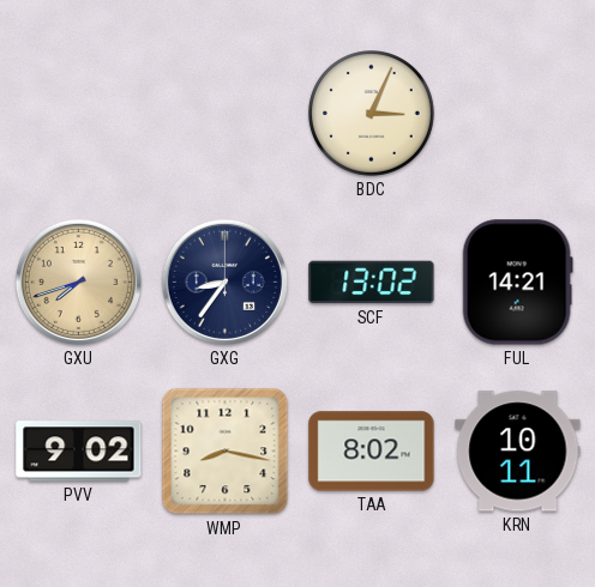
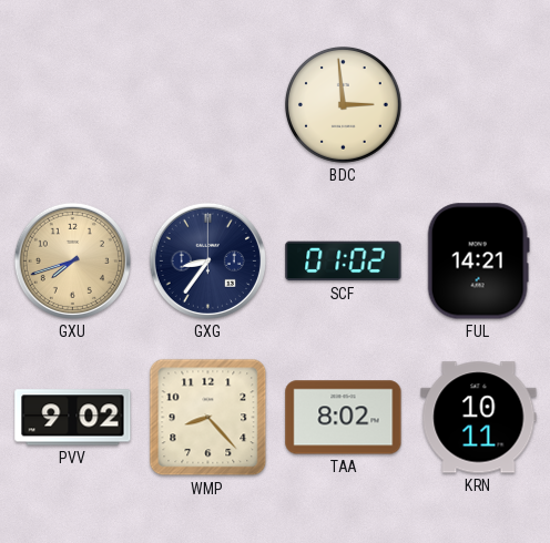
BDC: 3:04 -> 2:59 (344, 105)
SCF: 13:02 -> 01:02 (344, 262)
WMP: 8:17 -> 8:23 (208, 418)
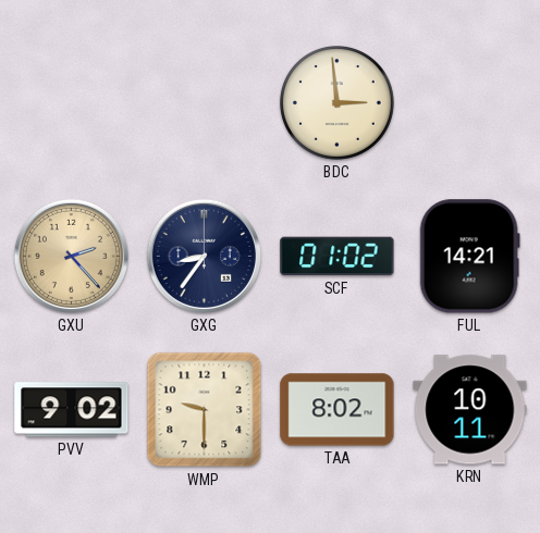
GXU: 7:42 -> 2:23 (71, 256)
WMP: 8:23 -> 9:30 (205, 410)
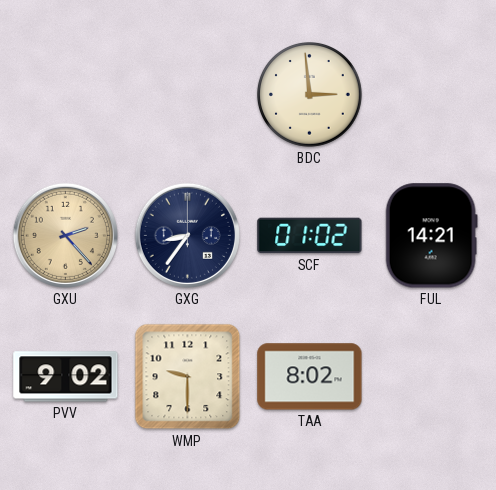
KRN: 10:11 -> none (470, 410)
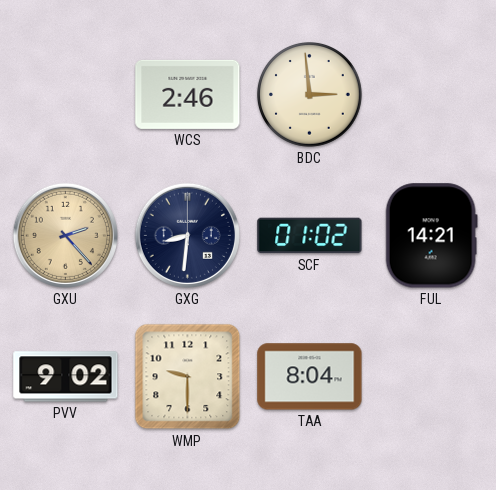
WCS: none -> 2:46 (188, 94)
GXG: 8:36 -> 8:31 (187, 235)
TAA: 8:02 -> 8:04 (310, 377)
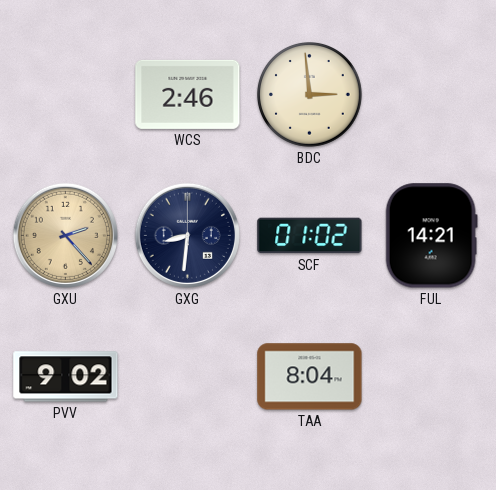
WMP: 9:30 -> none (188, 377)
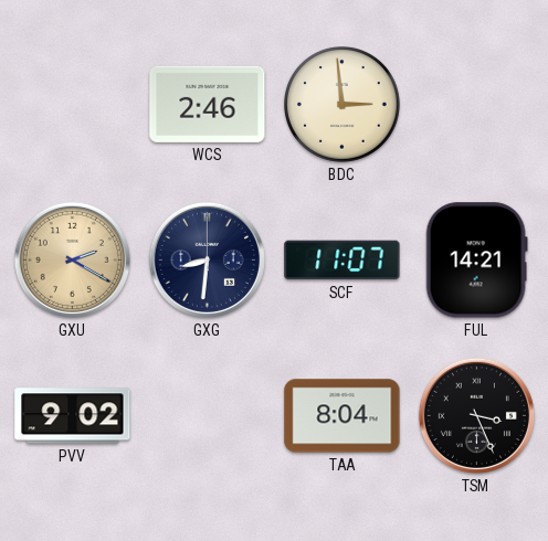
GXU: 2:23 -> 2:20 (72, 259)
SCF: 01:02 -> 11:07 (342, 261)
TSM: none -> 3:26 (476, 415)
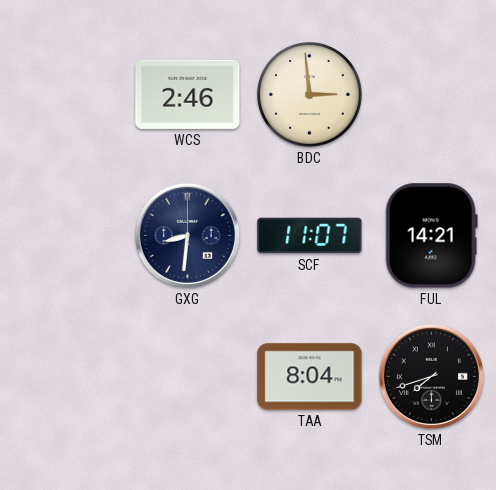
GXU: 2:20 -> none (72, 259)
PVV: 9:02 -> none (73, 416)
TSM: 3:26 -> 7:42 (431, 376)
